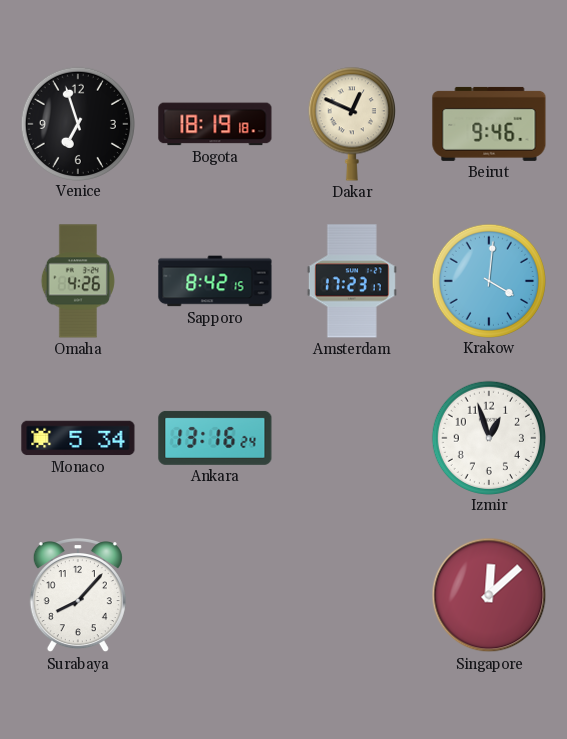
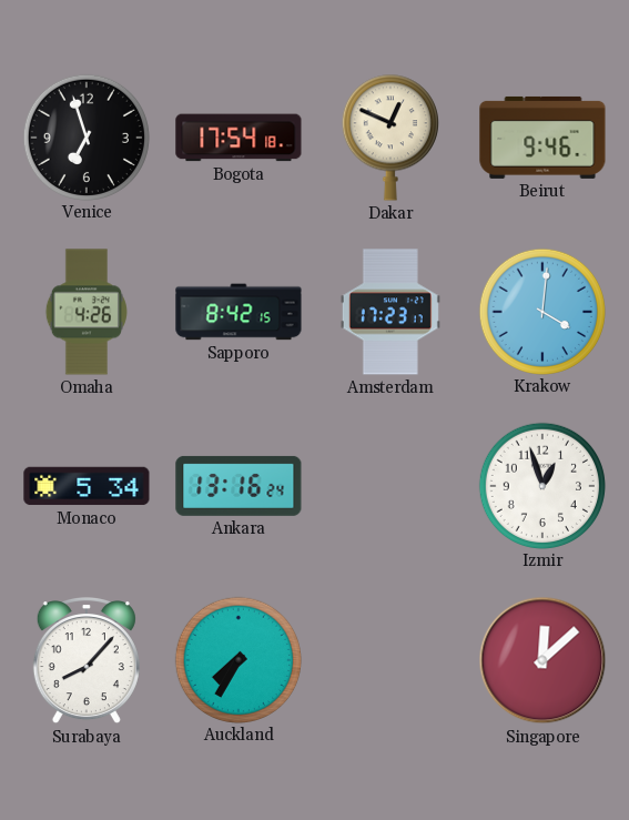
Bogota: 18:19 -> 17:54 (239, 138)
Auckland: none -> 7:35 (237, 659)
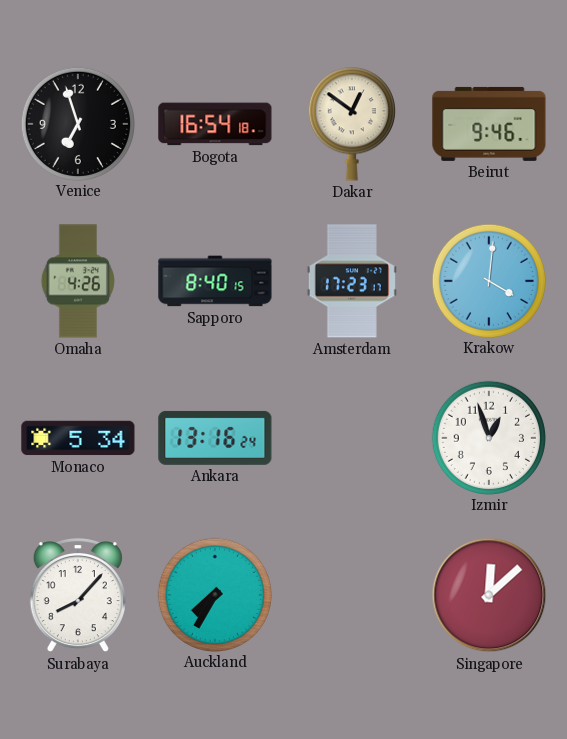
Bogota: 17:54 -> 16:54 (215, 124)
Dakar: 12:49 -> 12:51 (352, 124)
Sapporo: 8:42 -> 8:40 (215, 281)
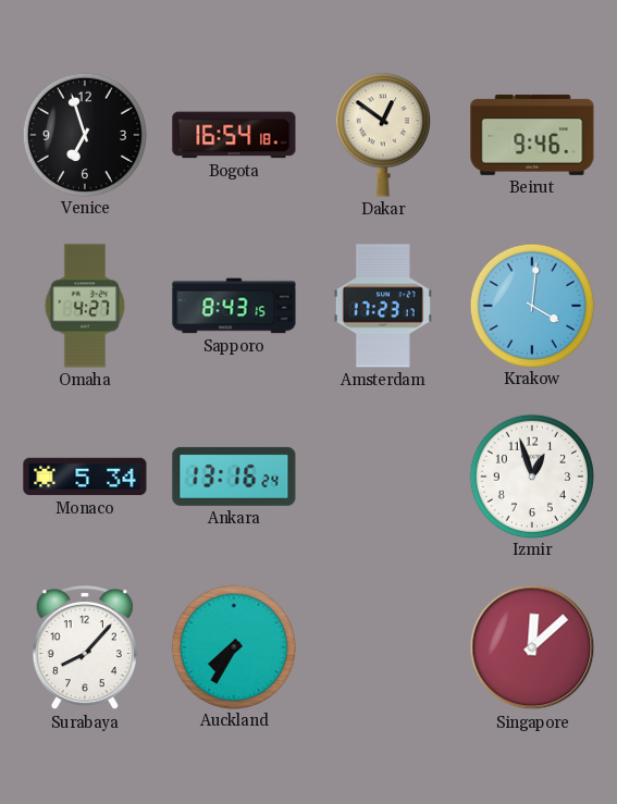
Omaha: 4:26 -> 4:27 (85, 306)
Sapporo: 8:40 -> 8:43 (234, 306)
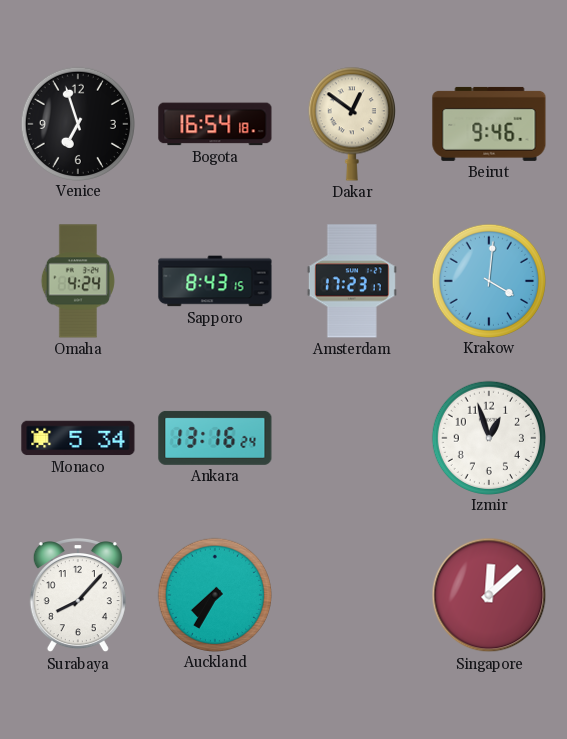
Omaha: 4:27 -> 4:24 (78, 281)
